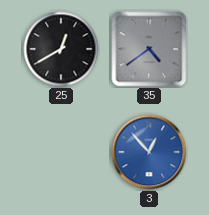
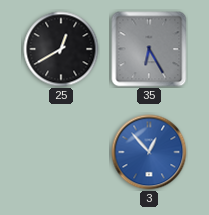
35: 4:39 -> 6:25 (149, 49)
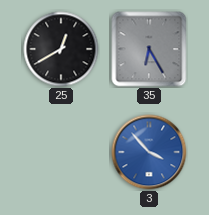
3: 12:53 -> 3:53 (149, 152)
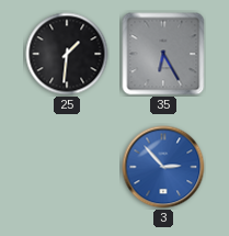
25: 12:40 -> 1:31 (67, 54)
3: 3:53 -> 2:53 (163, 167)
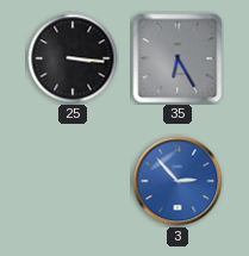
25: 1:31 -> 3:16 (73, 58)
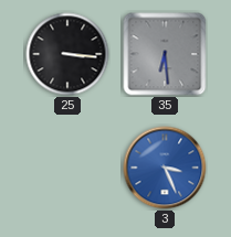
35: 6:25 -> 6:29 (165, 54)
3: 2:53 -> 3:26 (165, 168)
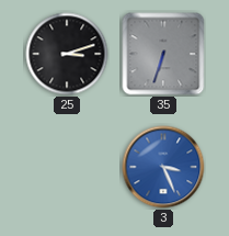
25: 3:16 -> 3:12 (67, 54)
35: 6:29 -> 6:33 (163, 54)
